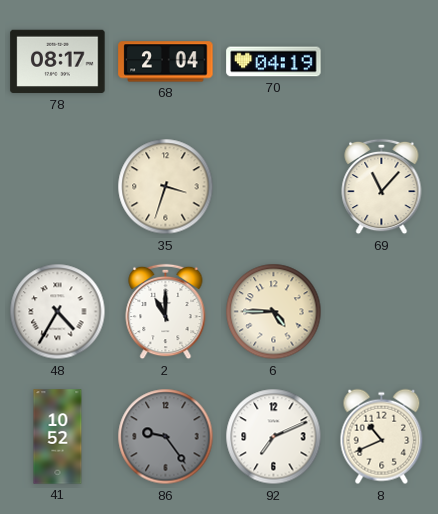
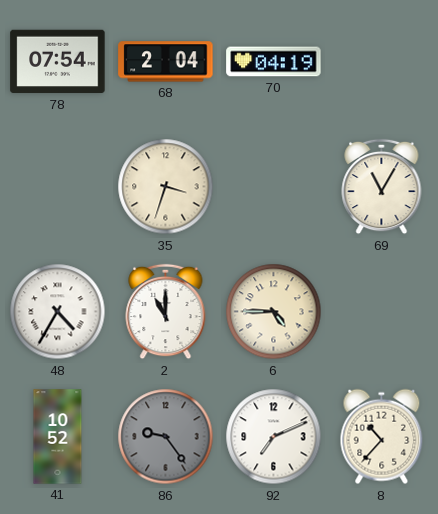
78: 08:17 -> 07:54 (58, 62)
69: 11:07 -> 11:05 (382, 187)
8: 10:41 -> 10:37 (382, 437)
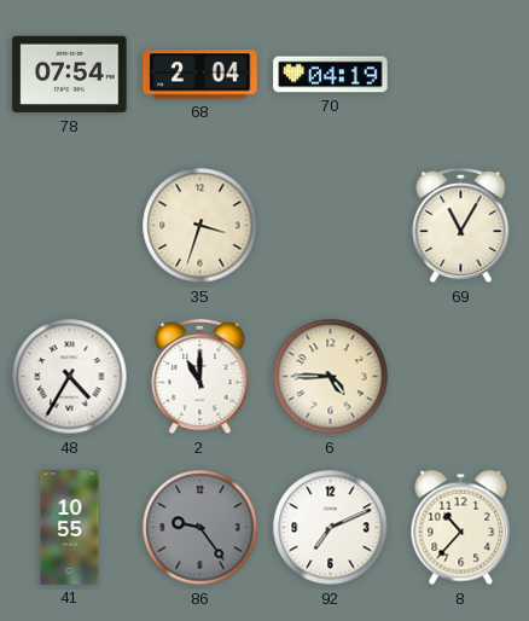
41: 10:52 -> 10:55 (70, 528)
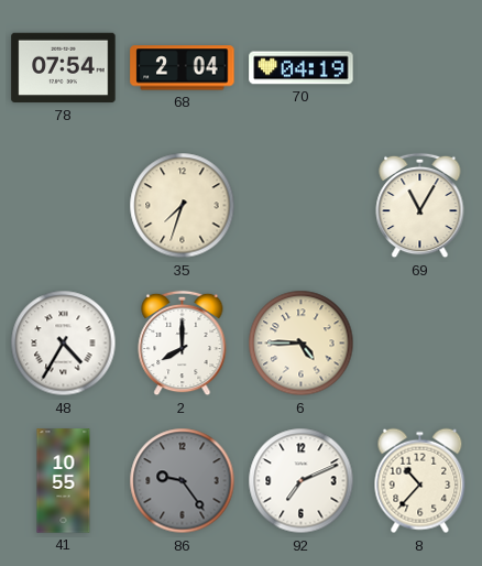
35: 3:33 -> 7:33 (183, 206)
2: 11:00 -> 8:00 (183, 344)
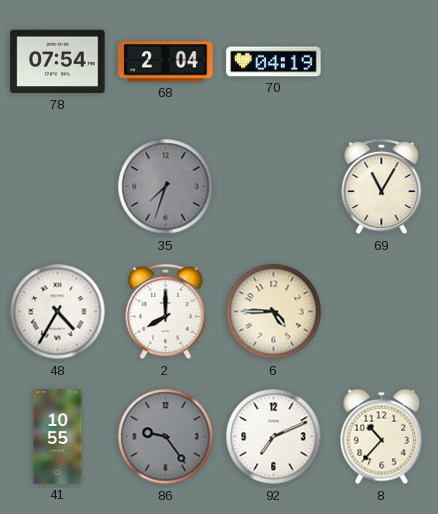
35 dial: cream -> grey (166, 187)
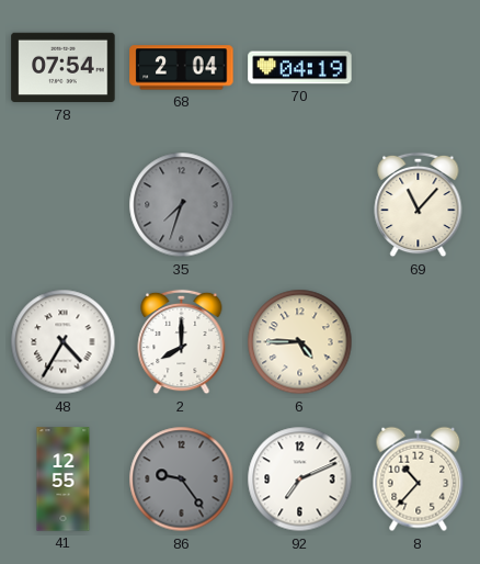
69: 11:05 -> 11:07 (419, 205)
41: 10:55 -> 12:55 (64, 480)
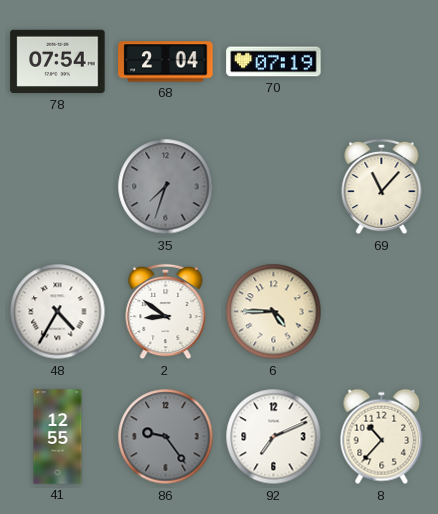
70: 04:19 -> 07:19 (274, 62)
2: 8:00 -> 8:51 (166, 312)
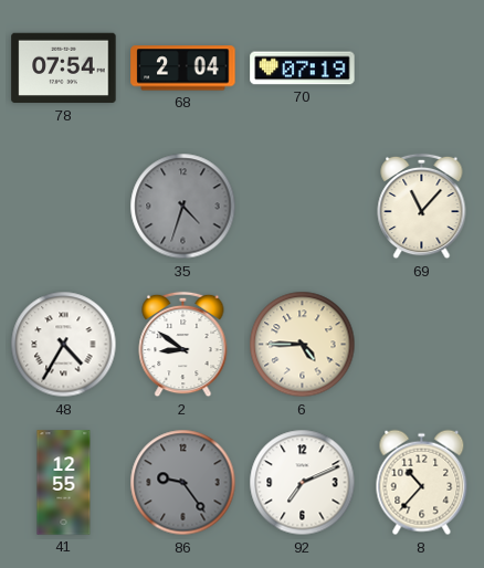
35: 7:33 -> 4:33 (183, 207)
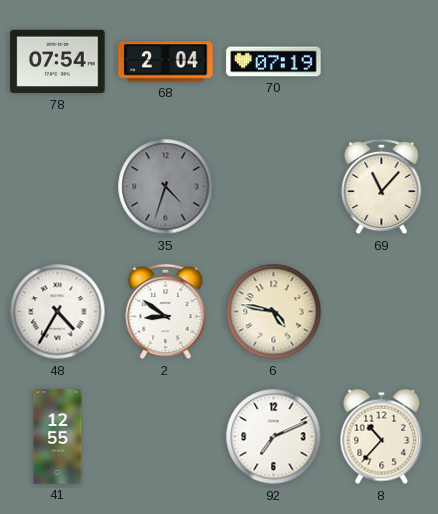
6: 4:45 -> 4:47 (274, 312)
86: 9:24 -> none (183, 483)
